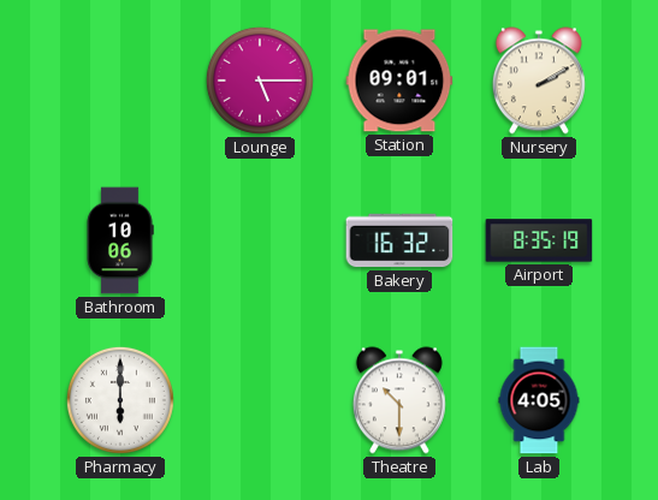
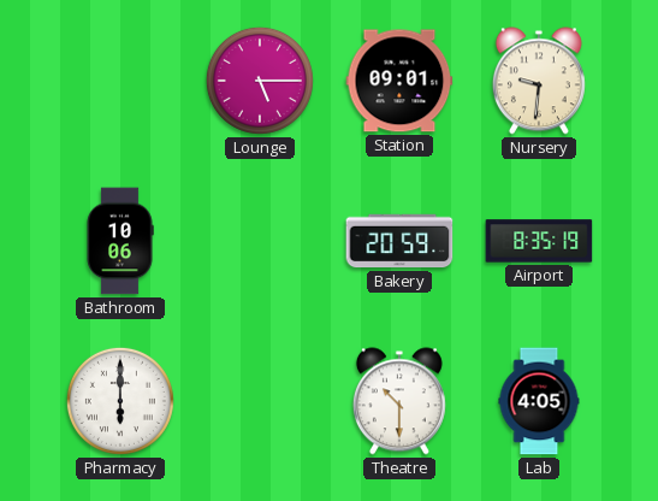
Nursery: 2:10 -> 9:31 (539, 81)
Bakery: 16:32 -> 20:59 (399, 241)
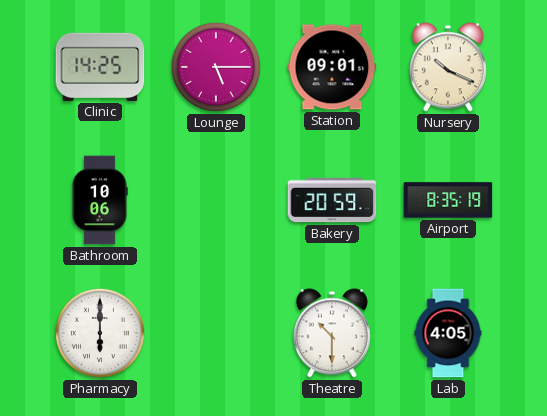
Clinic: none -> 14:25 (100, 67)
Nursery: 9:31 -> 10:19 (448, 67)
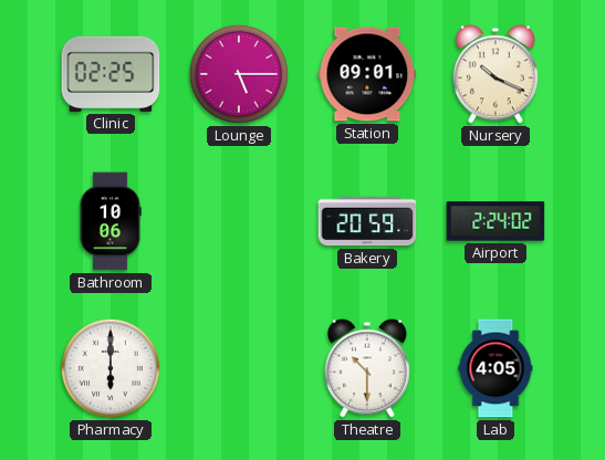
Clinic: 14:25 -> 02:25 (111, 74)
Airport: 8:35 -> 2:24 (496, 221)
